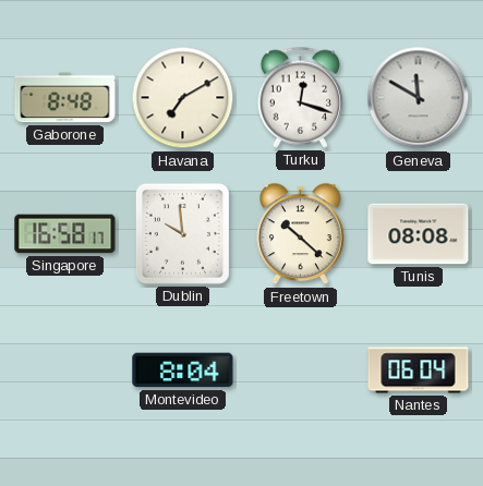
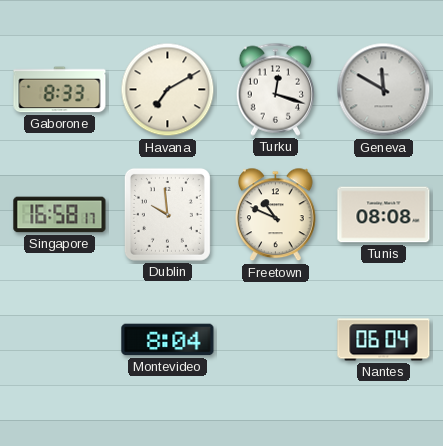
Gaborone: 8:48 -> 8:33 (60, 90)
Freetown: 10:22 -> 10:49 (276, 215)
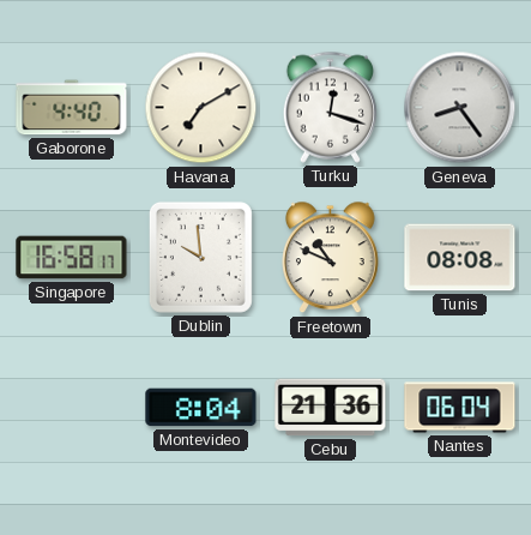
Gaborone: 8:33 -> 4:40 (72, 108)
Geneva: 11:50 -> 8:24 (460, 108)
Cebu: none -> 21:36 (331, 408)
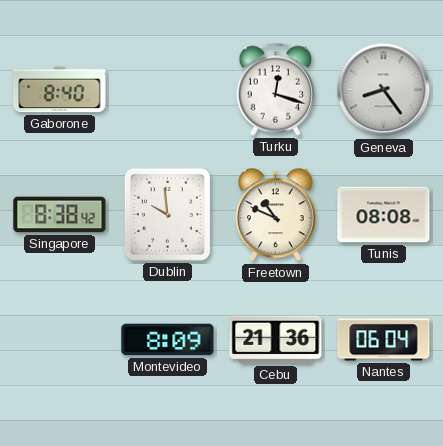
Gaborone: 4:40 -> 8:40 (60, 90)
Havana: 7:10 -> none (201, 108)
Singapore: 16:58 -> 8:38 (60, 215)
Montevideo: 8:04 -> 8:09 (168, 340)
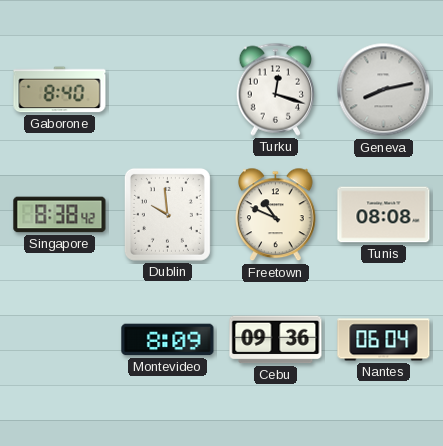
Geneva: 8:24 -> 8:13 (384, 90)
Cebu: 21:36 -> 09:36 (276, 340)
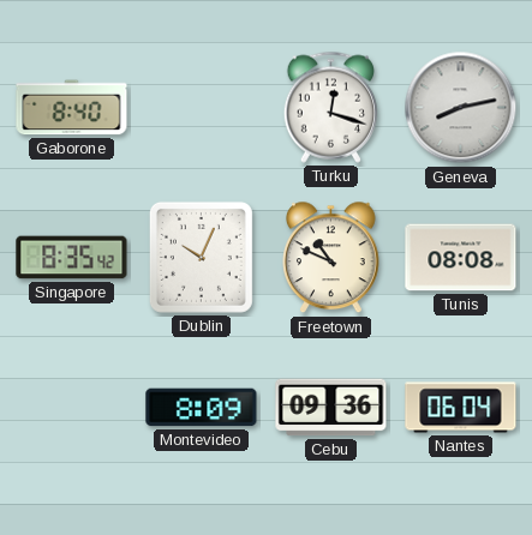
Singapore: 8:38 -> 8:35 (72, 258)
Dublin: 9:59 -> 10:04 (201, 257)
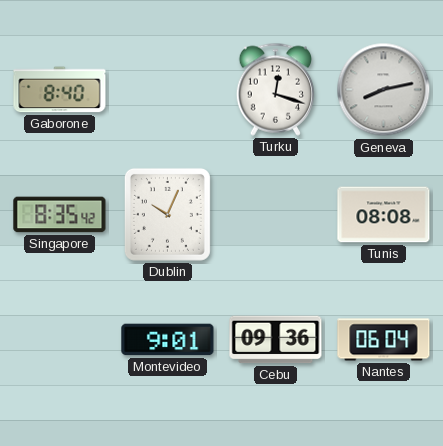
Freetown: 10:49 -> none (331, 258)
Montevideo: 8:09 -> 9:01 (168, 340)
